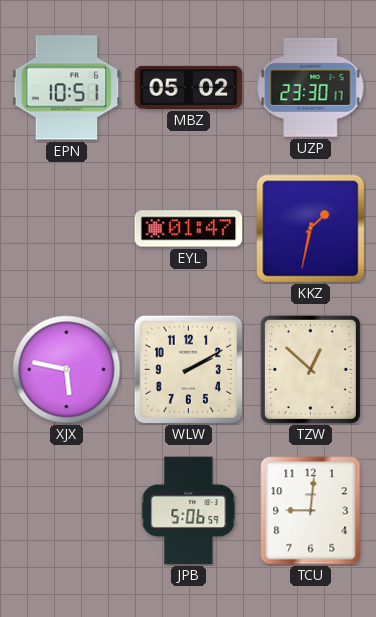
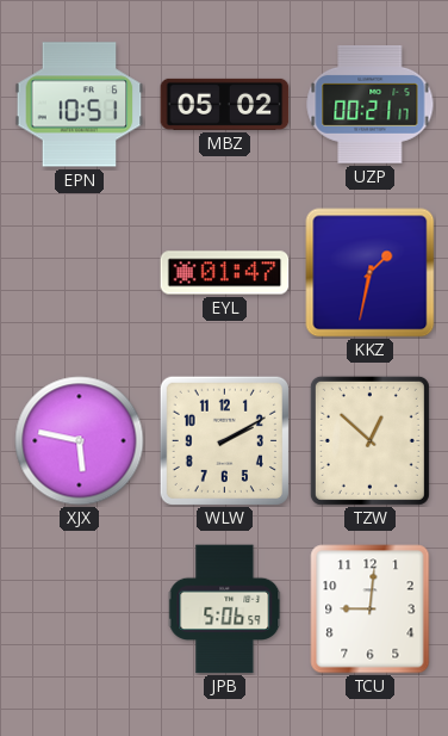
UZP: 23:30 -> 00:21 (371, 104)
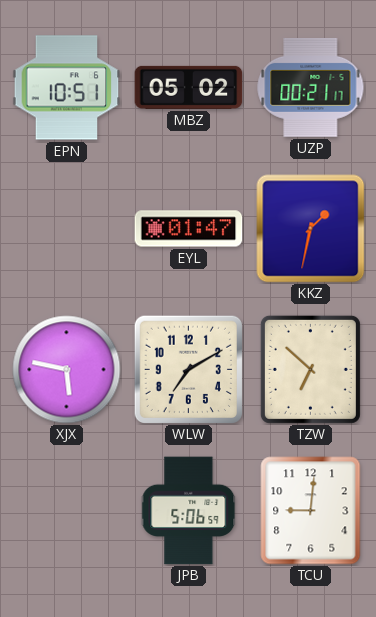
WLW: 2:10 -> 7:10 (188, 369)
TZW: 12:52 -> 6:52 (310, 369)
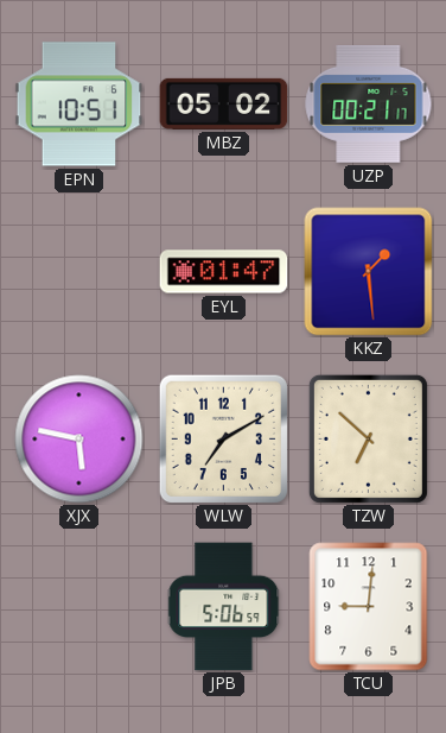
KKZ: 1:32 -> 1:29 (369, 272)
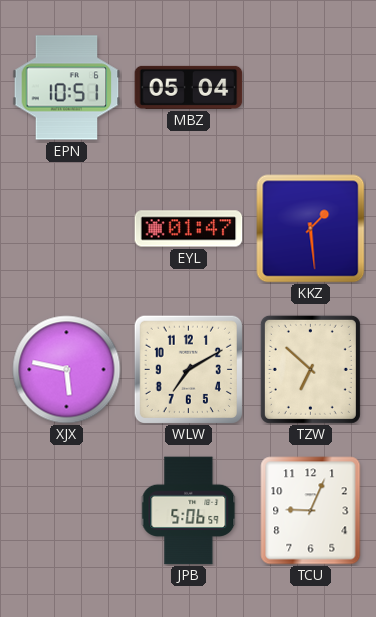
MBZ: 05:02 -> 05:04 (189, 87)
UZP: 00:21 -> none (369, 103)
TCU: 9:01 -> 9:04 (311, 511)
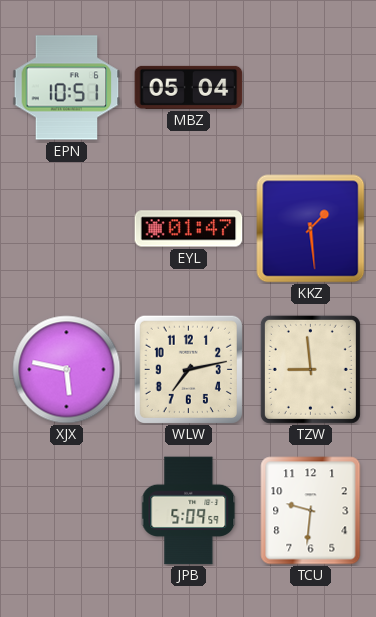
WLW: 7:10 -> 7:13 (188, 369)
TZW: 6:52 -> 8:59 (310, 369)
JPB: 5:06 -> 5:09 (189, 511)
TCU: 9:04 -> 9:31 (311, 511)
